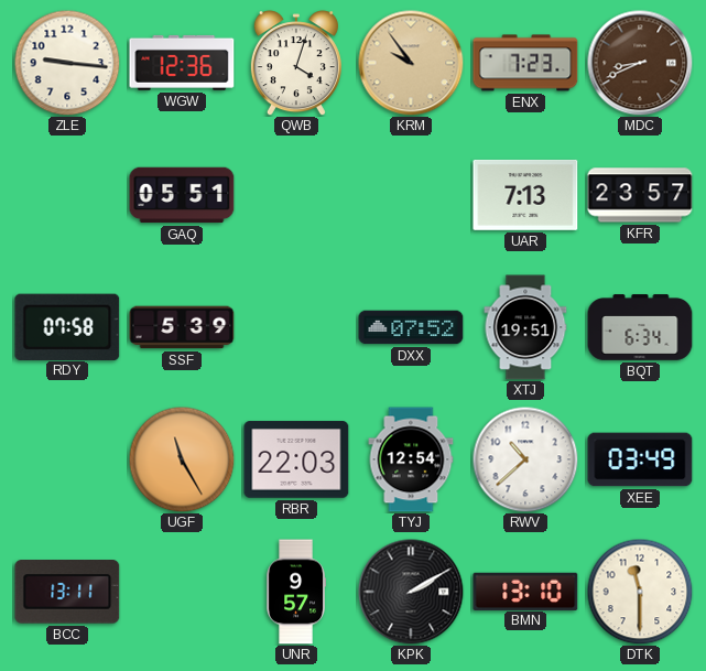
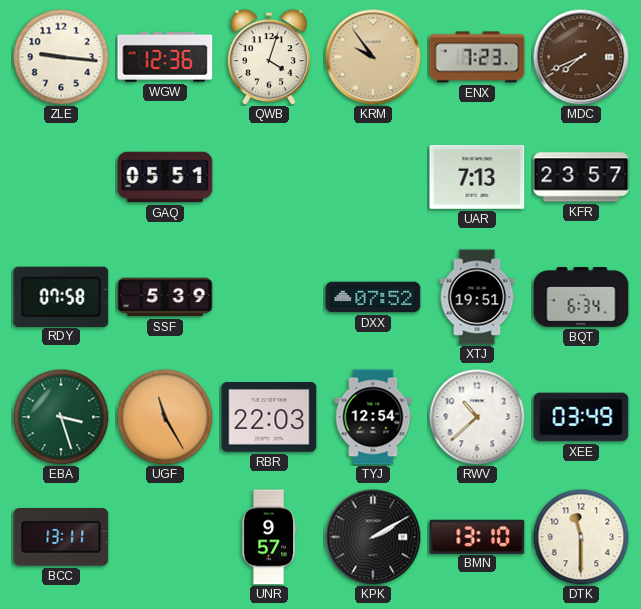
MDC: 8:41 -> 7:41 (581, 57)
EBA: none -> 3:27 (61, 417)
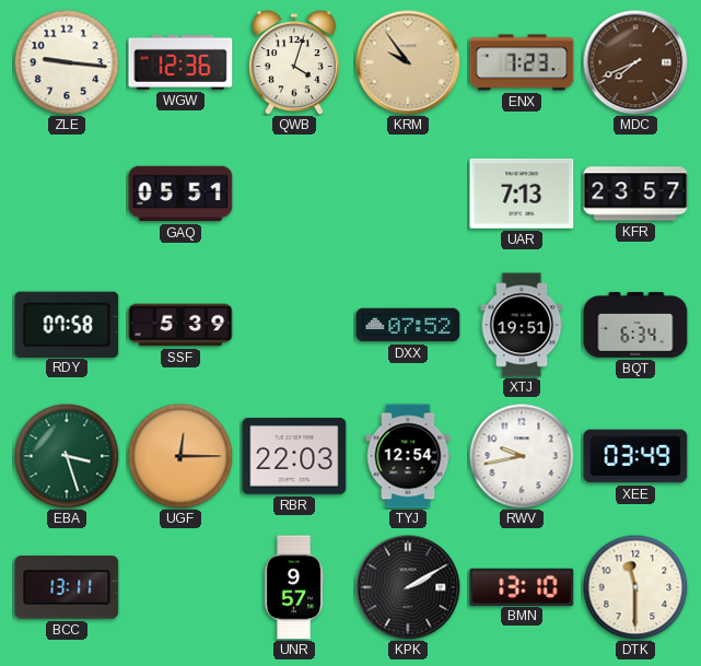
UGF: 11:25 -> 12:15 (180, 456)
RWV: 10:38 -> 9:43 (522, 456)
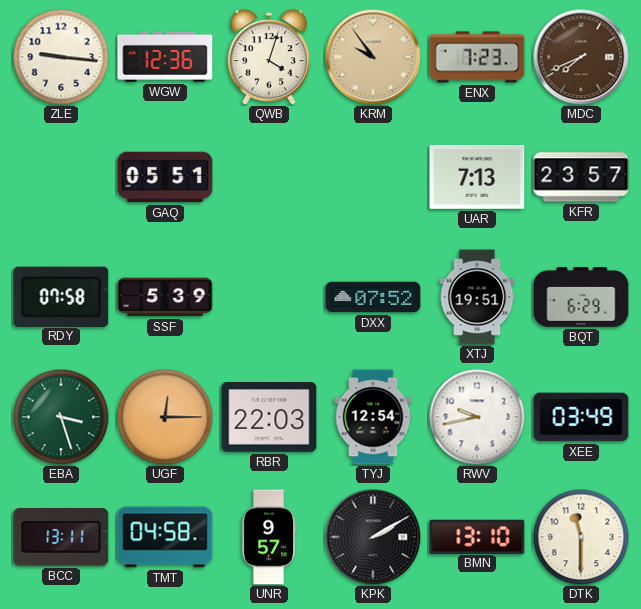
BQT: 6:34 -> 6:29 (581, 297)
TMT: none -> 04:58 (165, 537)
